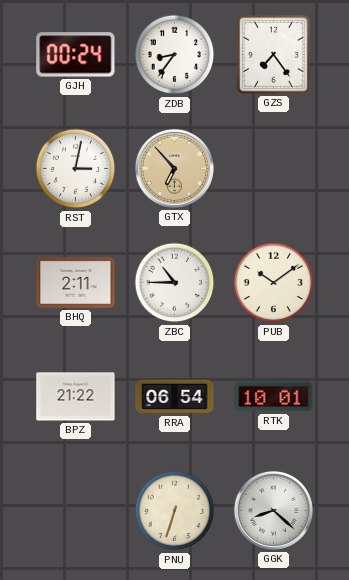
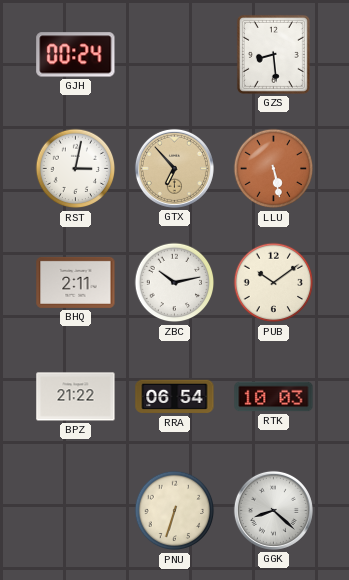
ZDB: 8:36 -> none (175, 55)
GZS: 7:24 -> 8:29 (273, 54)
LLU: none -> 5:28 (274, 169)
ZBC: 10:45 -> 10:13 (175, 283)
RTK: 10:01 -> 10:03 (274, 397)
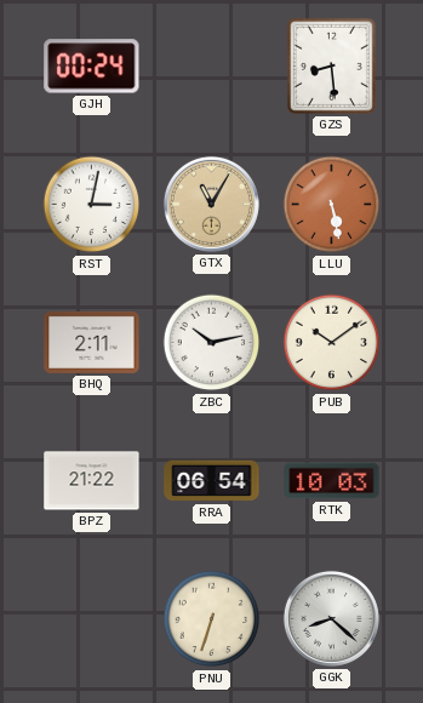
GTX: 6:53 -> 11:05 (211, 204)
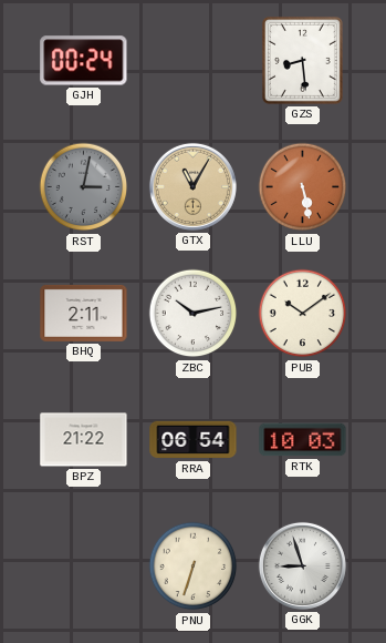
RST dial: white -> grey (84, 187)
GGK: 8:22 -> 8:57 (302, 565)
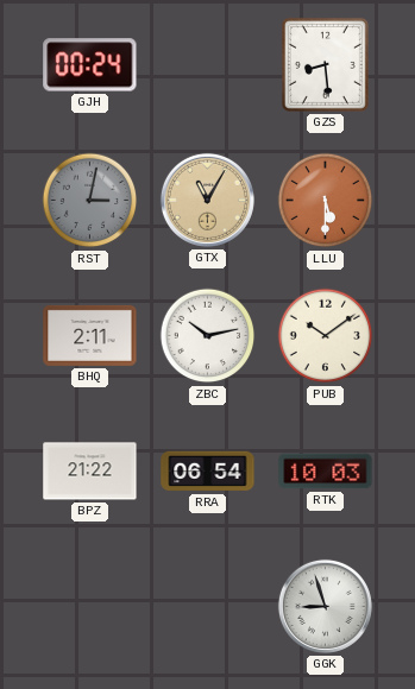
LLU: 5:28 -> 5:30 (326, 201)
PNU: 6:33 -> none (194, 567)
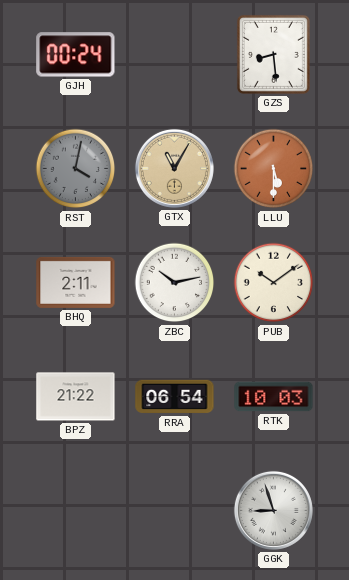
RST: 3:02 -> 4:02 (76, 169)
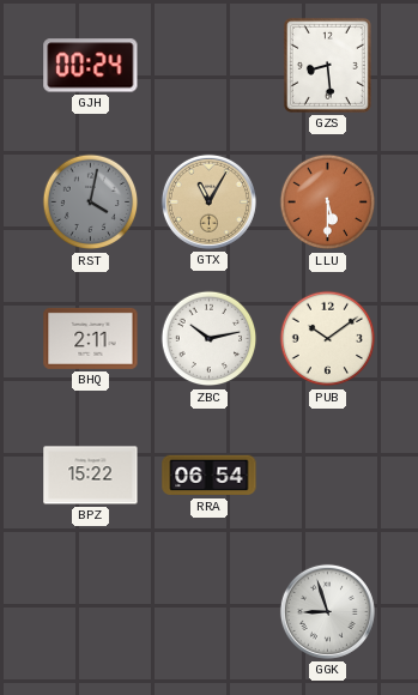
BPZ: 21:22 -> 15:22 (91, 476)
RTK: 10:03 -> none (274, 397)
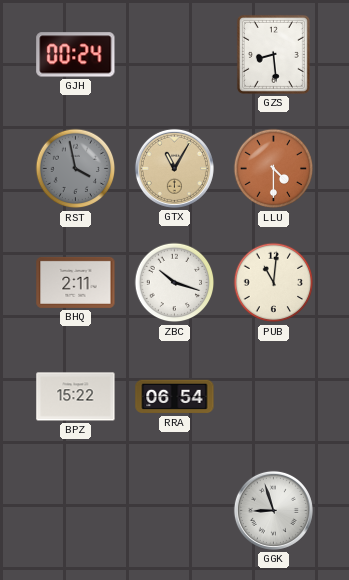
RST: 4:02 -> 3:58 (76, 169)
LLU: 5:30 -> 4:30 (274, 169)
ZBC: 10:13 -> 10:18 (175, 283)
PUB: 10:09 -> 11:01 (274, 283)
